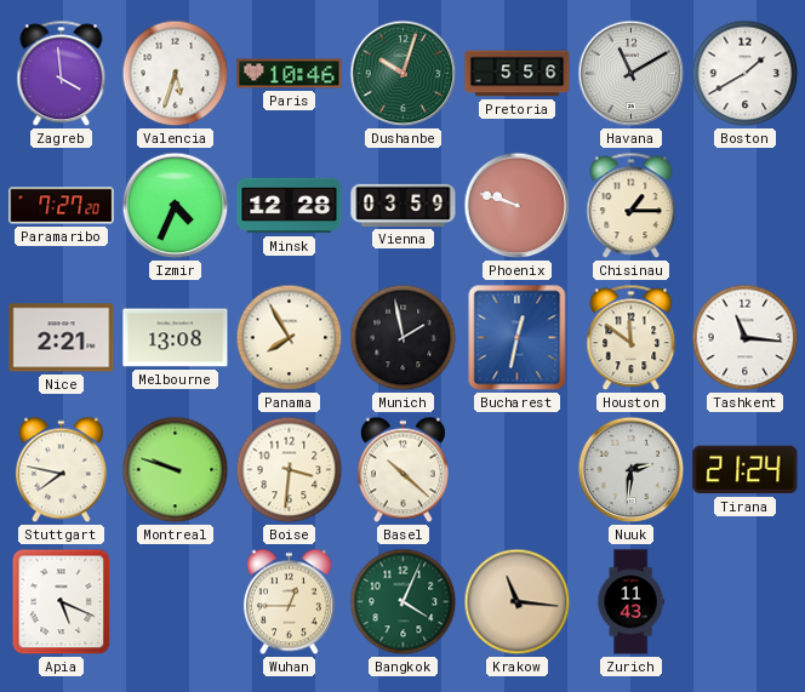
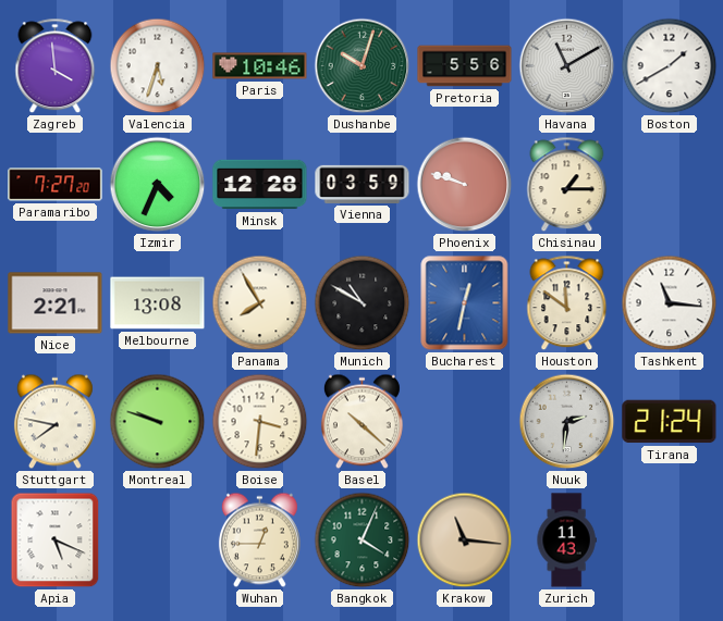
Munich: 1:58 -> 10:50 (363, 303)
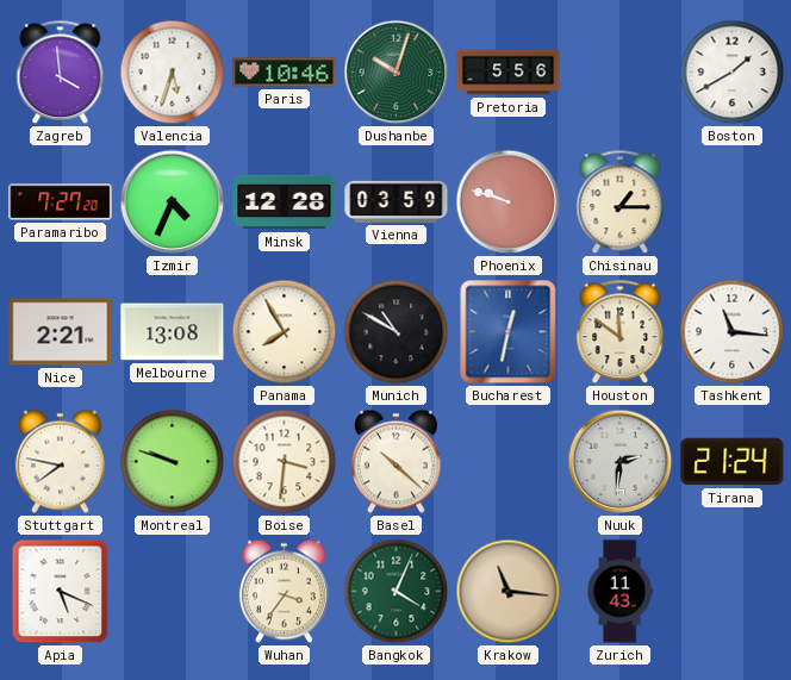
Havana: 11:10 -> none (567, 66)
Wuhan: 12:45 -> 3:36 (284, 592)
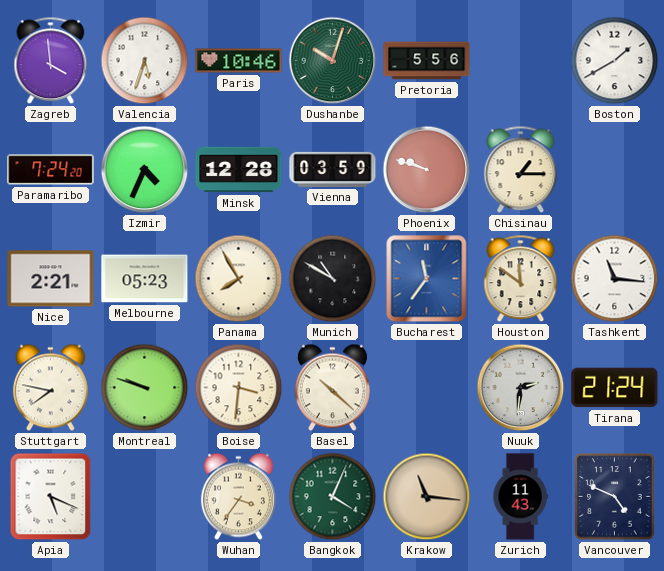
Paramaribo: 7:27 -> 7:24 (51, 170)
Melbourne: 13:08 -> 05:23 (145, 279)
Bucharest: 12:32 -> 11:36 (427, 279)
Vancouver: none -> 4:49 (615, 497)
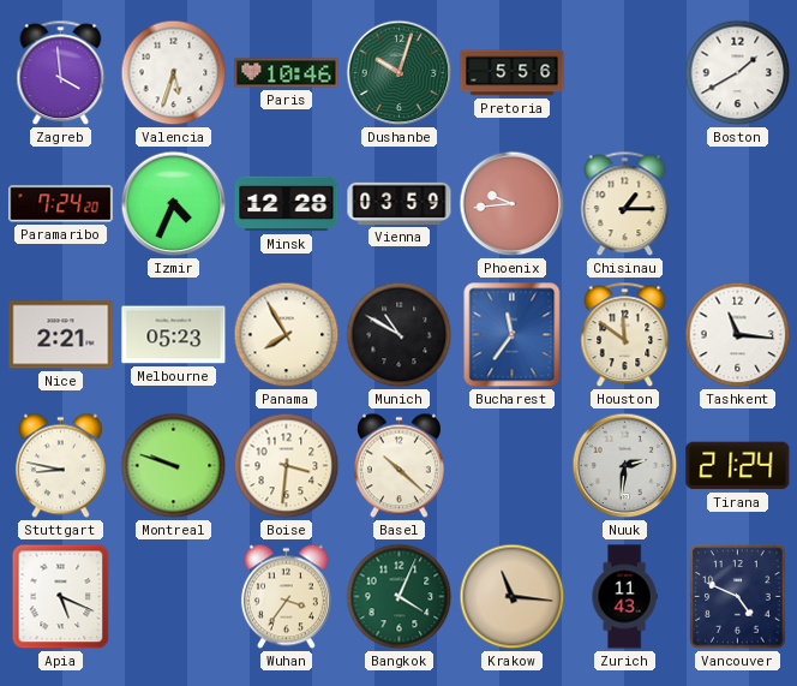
Phoenix: 9:48 -> 9:44 (513, 204)
Stuttgart: 7:47 -> 8:47 (60, 466)
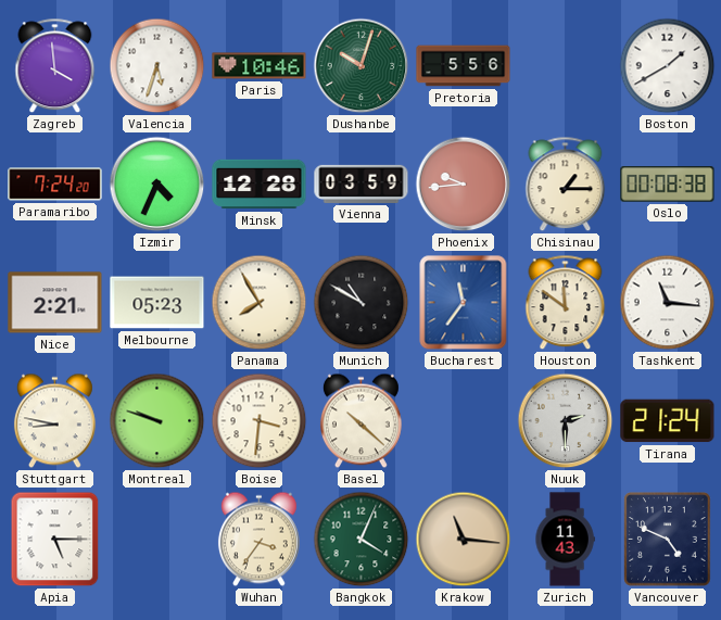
Oslo: none -> 00:08 (668, 185)
Nuuk: 2:31 -> 2:30 (566, 421)
Apia: 5:19 -> 5:15 (55, 540)
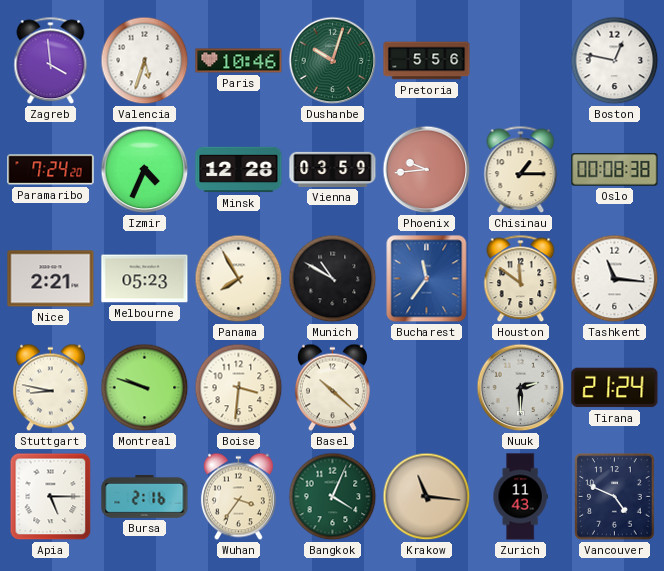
Boston: 1:40 -> 12:47 (615, 61)
Bursa: none -> 2:16 (145, 496)
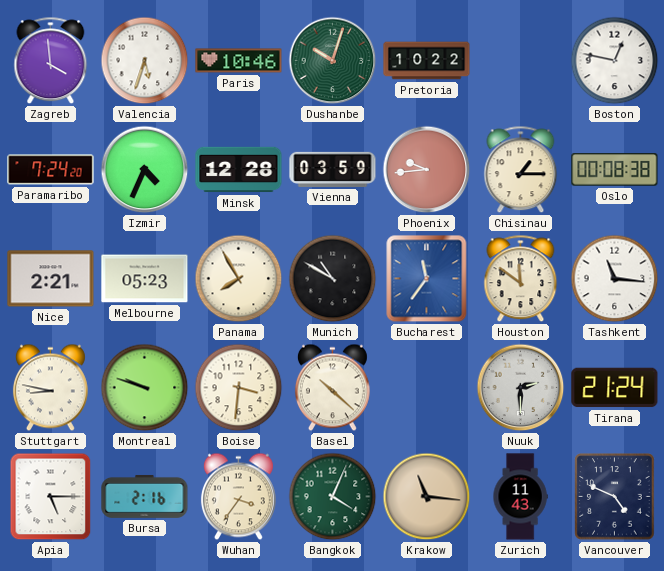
Pretoria: 5:56 -> 10:22 (427, 61)
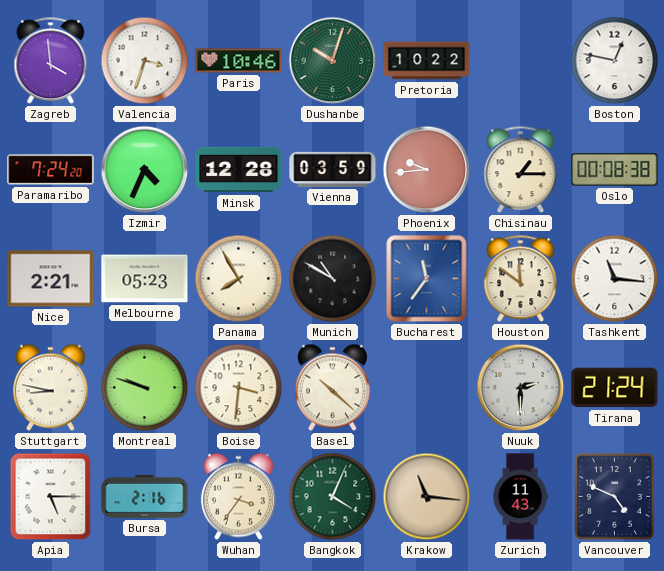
Valencia: 5:33 -> 3:33 (145, 61)
